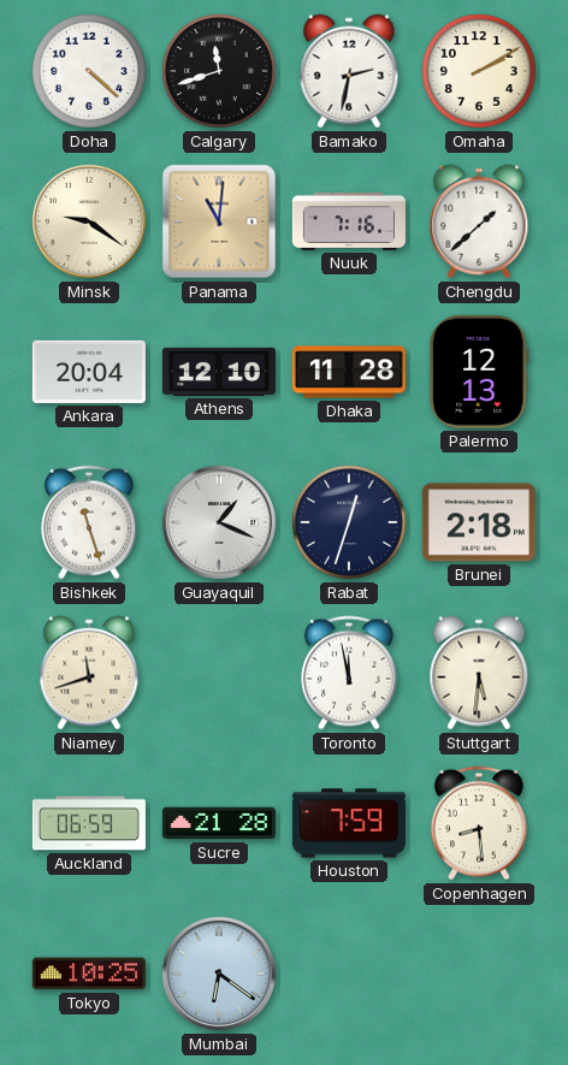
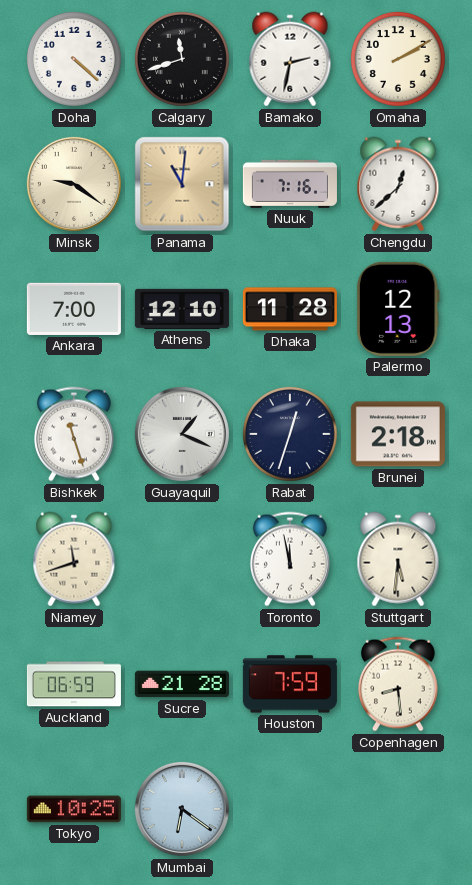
Chengdu: 1:38 -> 12:38 (398, 184)
Ankara: 20:04 -> 7:00 (74, 309)
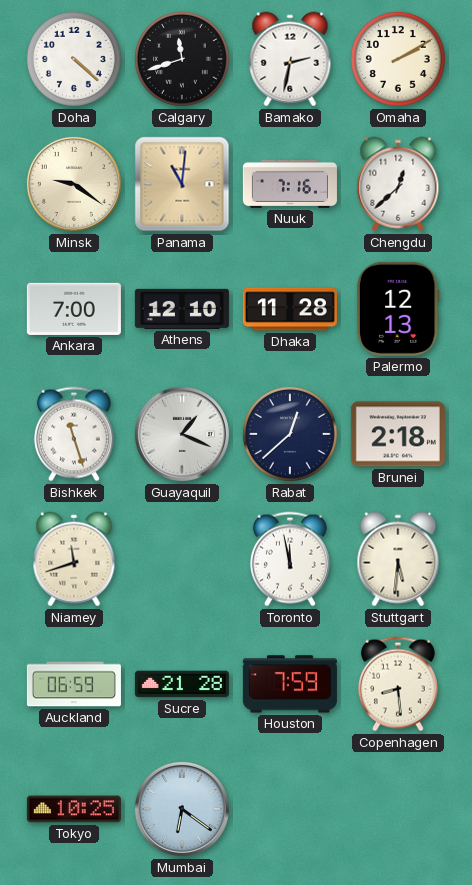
Rabat: 12:33 -> 12:38 (290, 434)
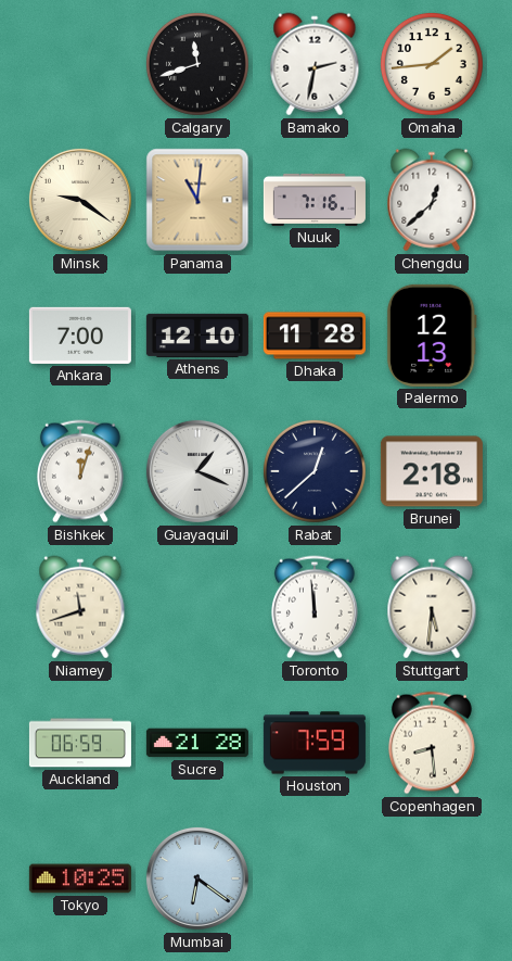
Doha: 4:22 -> none (74, 59)
Omaha: 2:10 -> 1:44 (432, 64)
Bishkek: 11:27 -> 12:03 (80, 471)
Toronto: 11:58 -> 11:59 (315, 607)
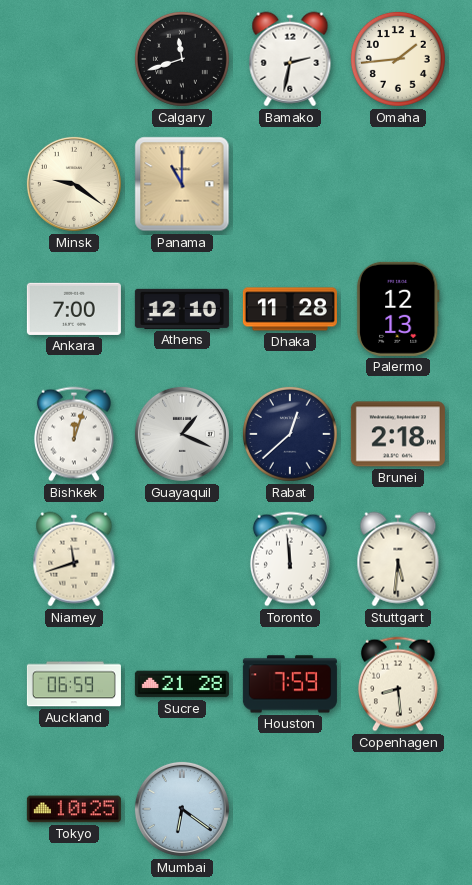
Panama: 11:01 -> 11:00 (182, 184)
Nuuk: 7:16 -> none (315, 200)
Chengdu: 12:38 -> none (432, 200)
